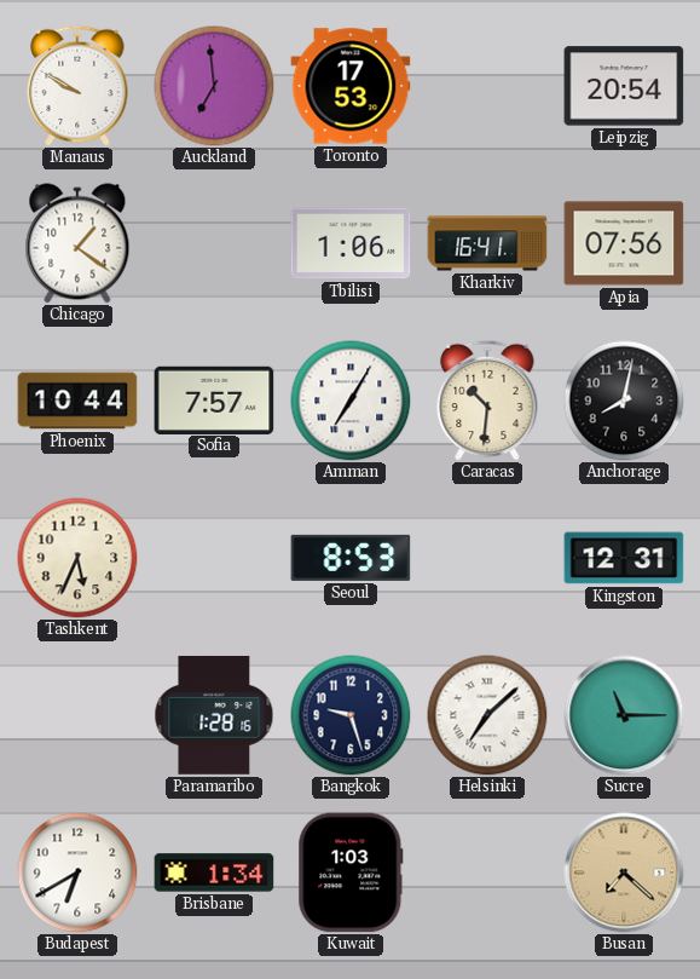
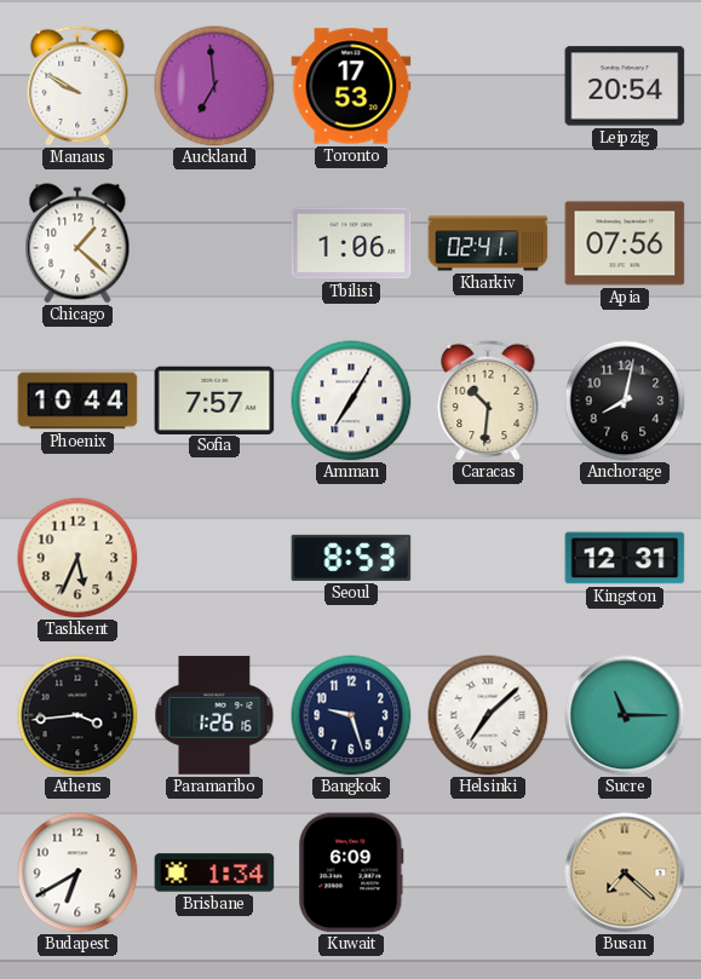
Chicago: 1:21 -> 1:22 (77, 243)
Kharkiv: 16:41 -> 02:41 (488, 243)
Athens: none -> 3:44 (77, 715)
Paramaribo: 1:28 -> 1:26 (214, 715)
Kuwait: 1:03 -> 6:09 (351, 873)
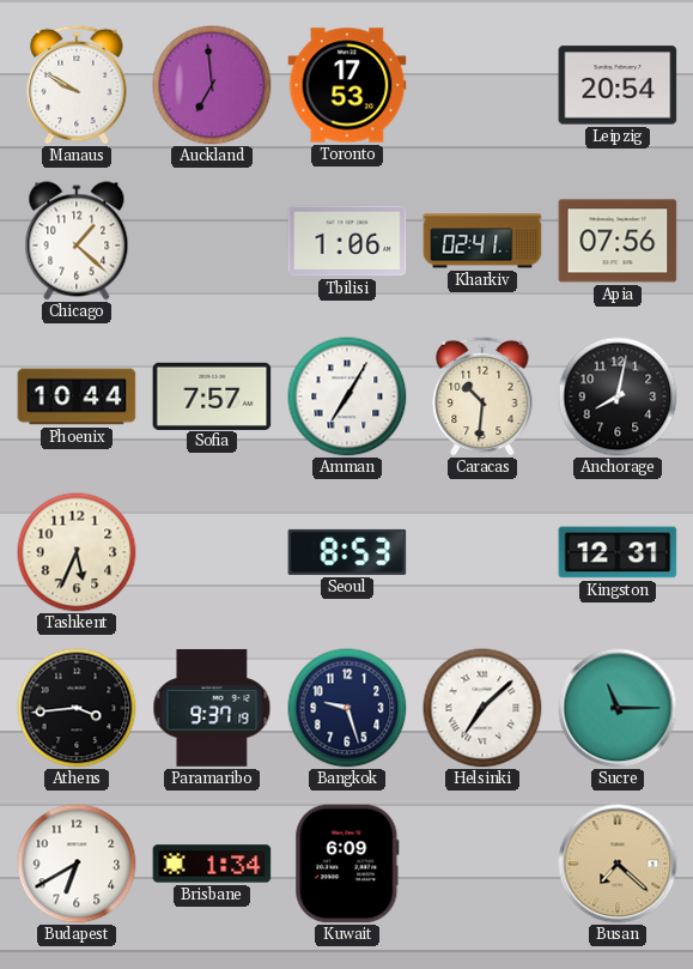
Paramaribo: 1:26 -> 9:37 (212, 708)
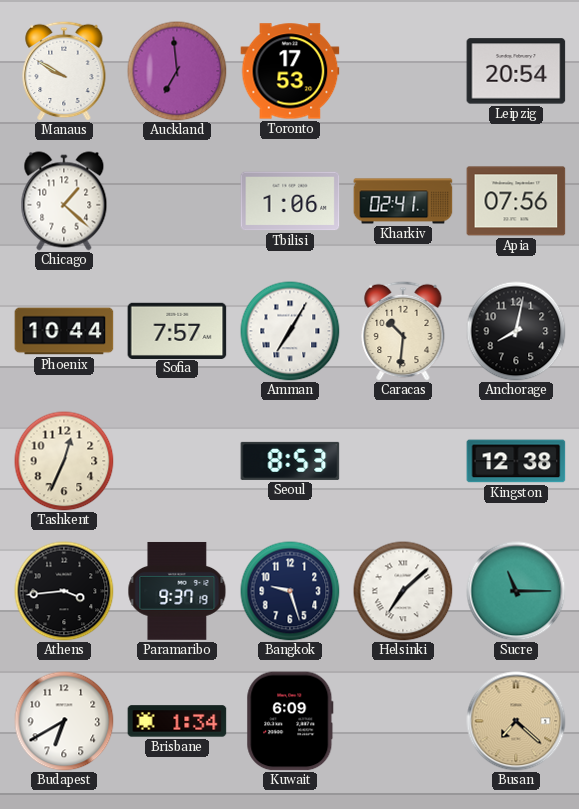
Tashkent: 5:34 -> 12:34 (64, 461)
Kingston: 12:31 -> 12:38 (516, 461)
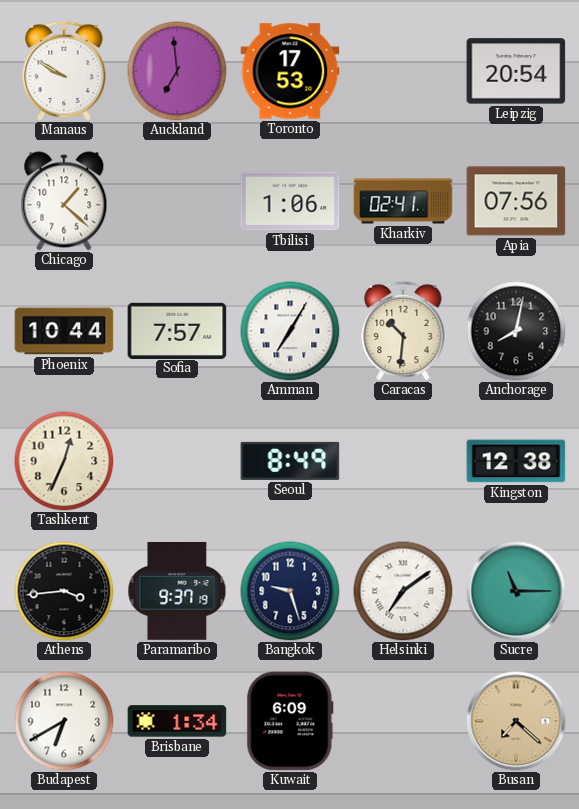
Seoul: 8:53 -> 8:49 (290, 461)
Helsinki: 7:08 -> 7:09 (403, 591)
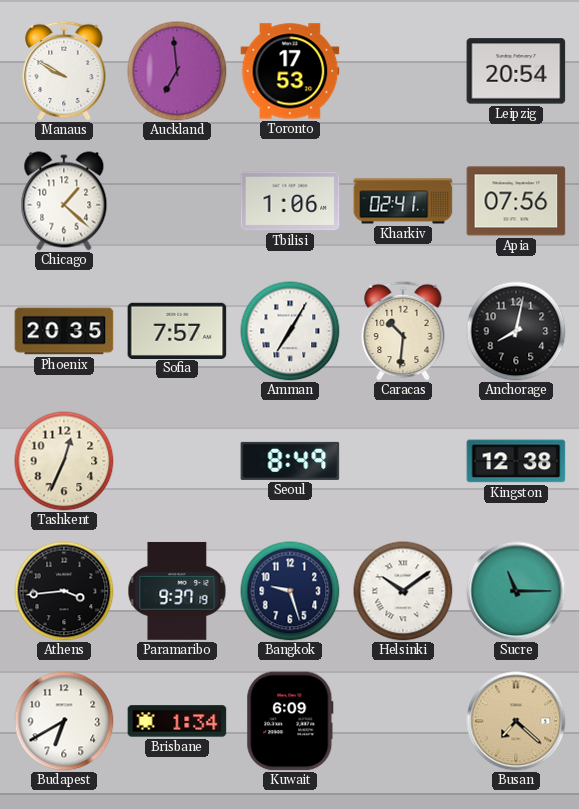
Phoenix: 10:44 -> 20:35 (64, 331)
Helsinki: 7:09 -> 10:09 (403, 591)
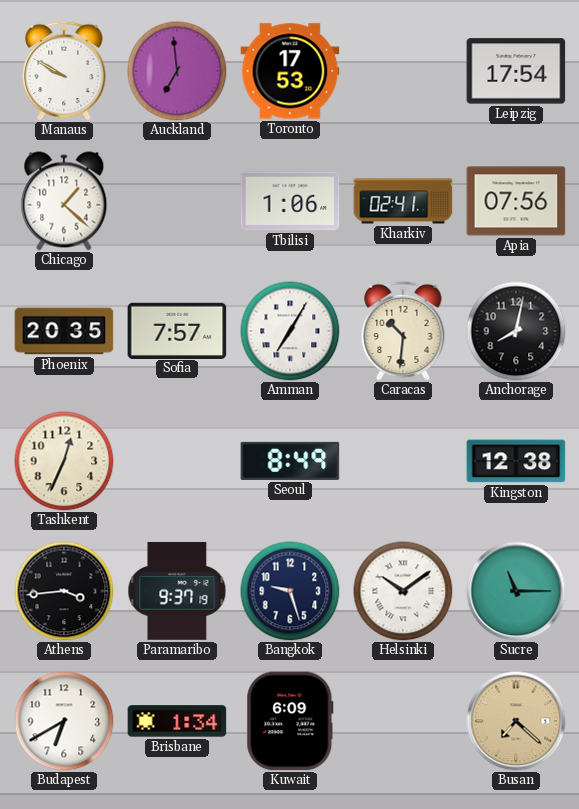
Leipzig: 20:54 -> 17:54 (516, 71)
